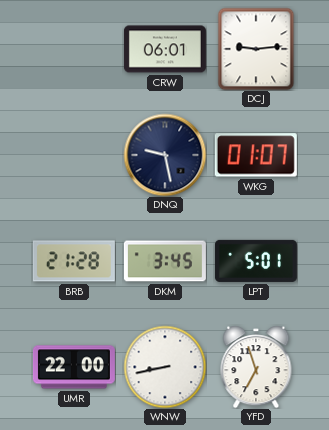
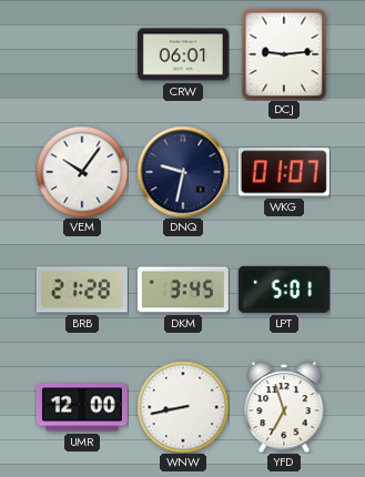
VEM: none -> 10:06 (82, 172)
DNQ: 9:28 -> 9:32 (183, 172)
UMR: 22:00 -> 12:00 (82, 407)
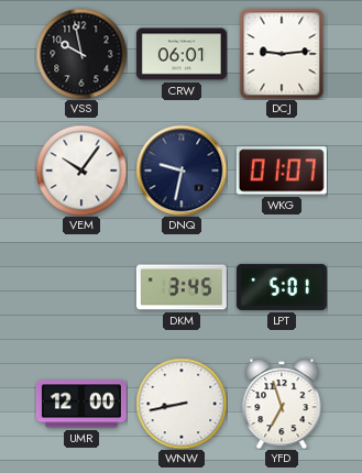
VSS: none -> 9:58 (81, 54)
BRB: 21:28 -> none (82, 290)
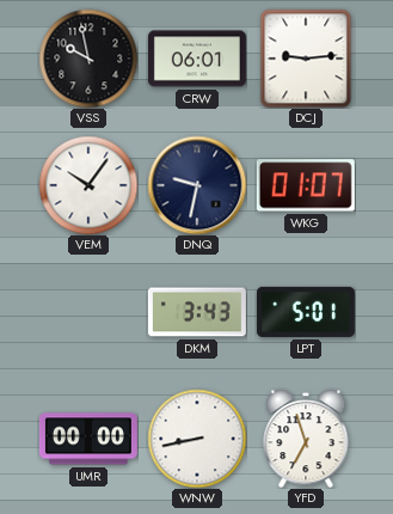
DKM: 3:45 -> 3:43 (197, 312)
UMR: 12:00 -> 00:00 (88, 439)
